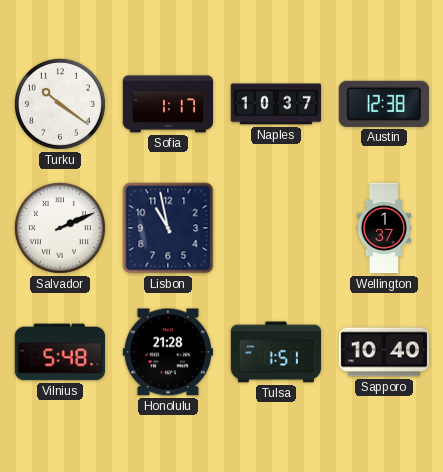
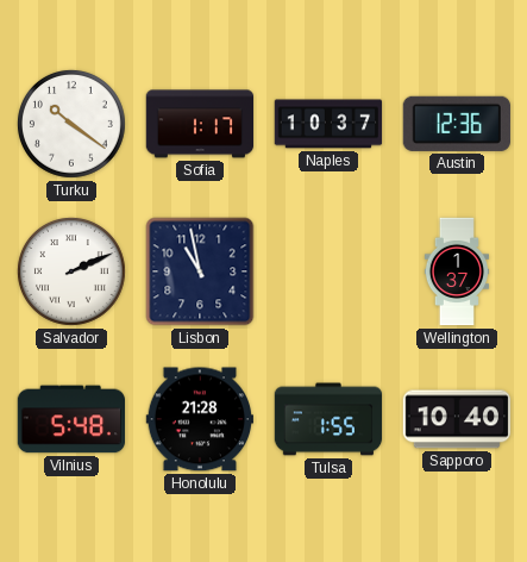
Austin: 12:38 -> 12:36 (457, 124)
Tulsa: 1:51 -> 1:55 (328, 419)
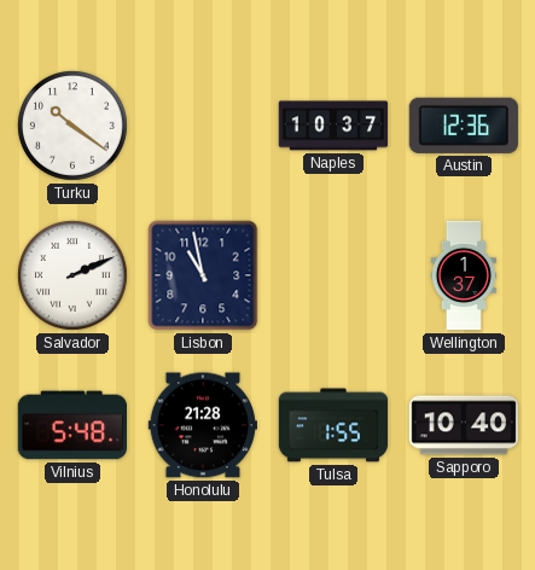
Sofia: 1:17 -> none (200, 124)
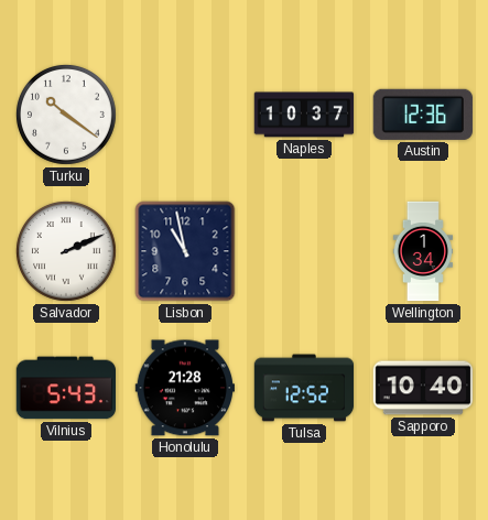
Wellington: 1:37 -> 1:34 (422, 251)
Vilnius: 5:48 -> 5:43 (65, 388)
Tulsa: 1:55 -> 12:52 (304, 388)
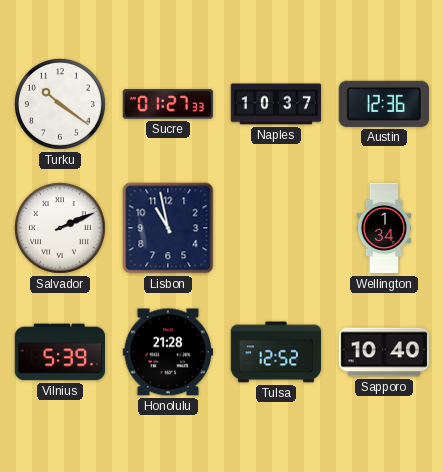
Sucre: none -> 01:27 (167, 104)
Vilnius: 5:43 -> 5:39 (59, 352)
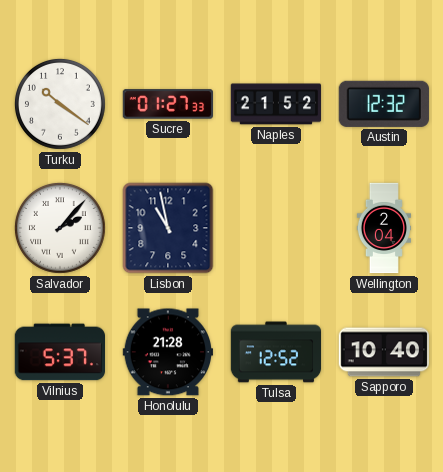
Naples: 10:37 -> 21:52 (276, 104)
Austin: 12:36 -> 12:32 (384, 104)
Salvador: 2:11 -> 2:07 (60, 228)
Wellington: 1:34 -> 2:04 (383, 228)
Vilnius: 5:39 -> 5:37 (59, 352)
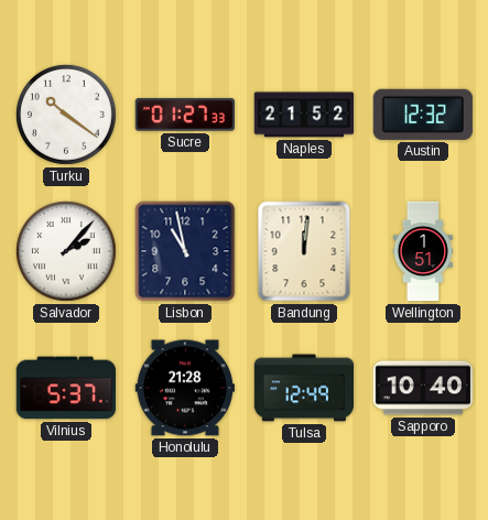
Bandung: none -> 12:01 (304, 251)
Wellington: 2:04 -> 1:51 (422, 251)
Tulsa: 12:52 -> 12:49 (304, 388)
